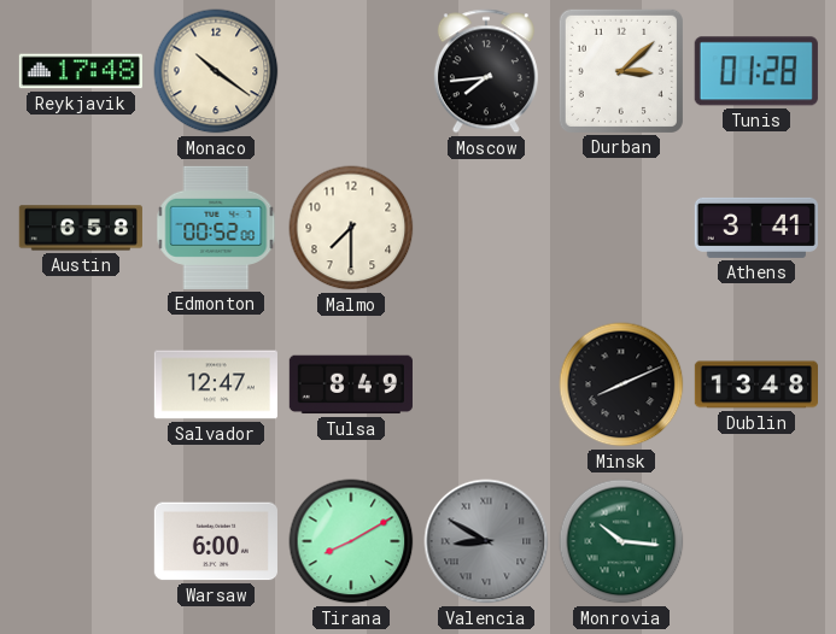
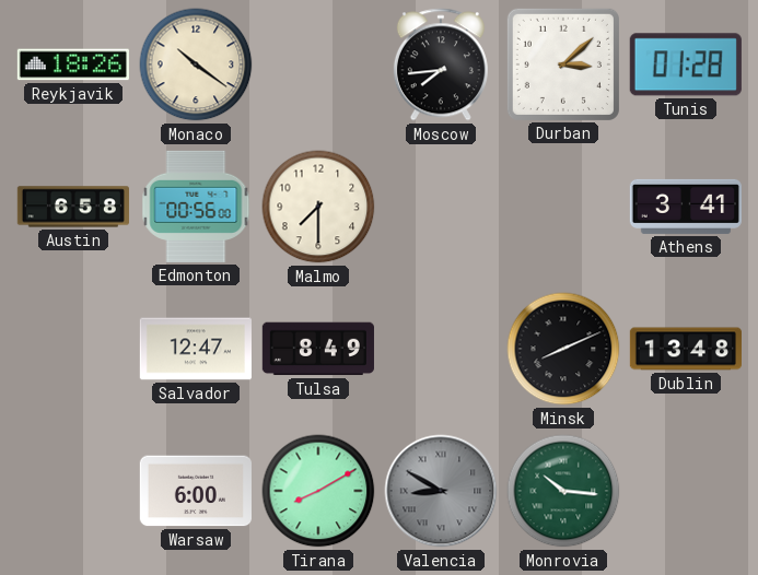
Reykjavik: 17:48 -> 18:26 (73, 64)
Edmonton: 00:52 -> 00:56 (196, 207)
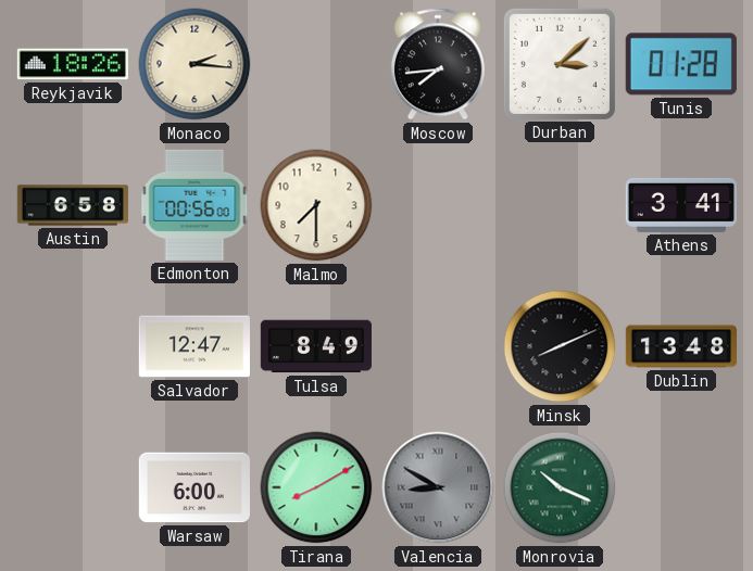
Monaco: 10:21 -> 2:16 (194, 64)
Monrovia: 10:16 -> 10:19 (560, 487)
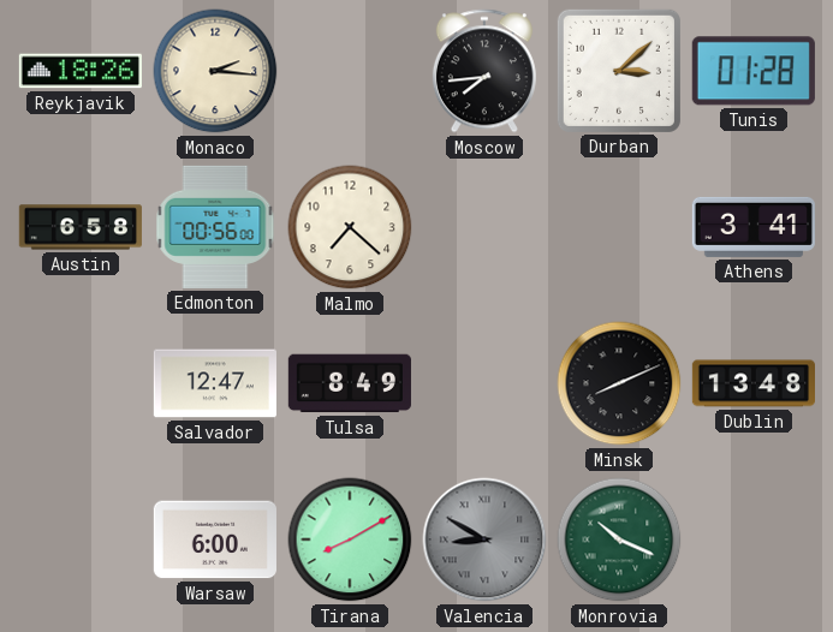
Malmo: 7:30 -> 7:22 (350, 227)
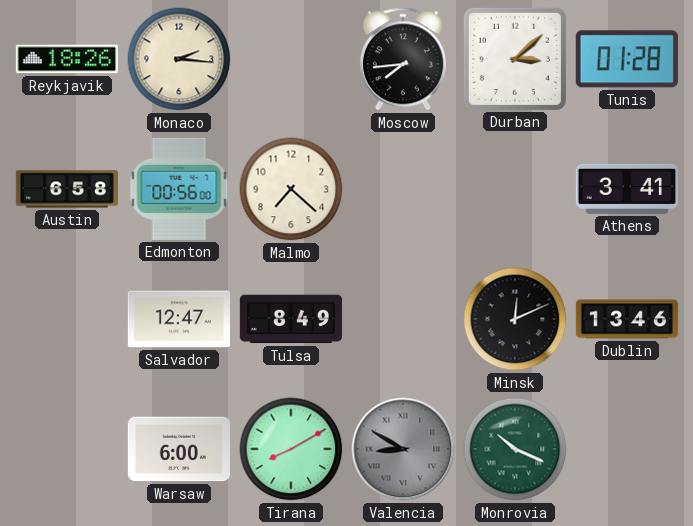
Minsk: 8:11 -> 12:11 (515, 319)
Dublin: 13:48 -> 13:46 (626, 319)
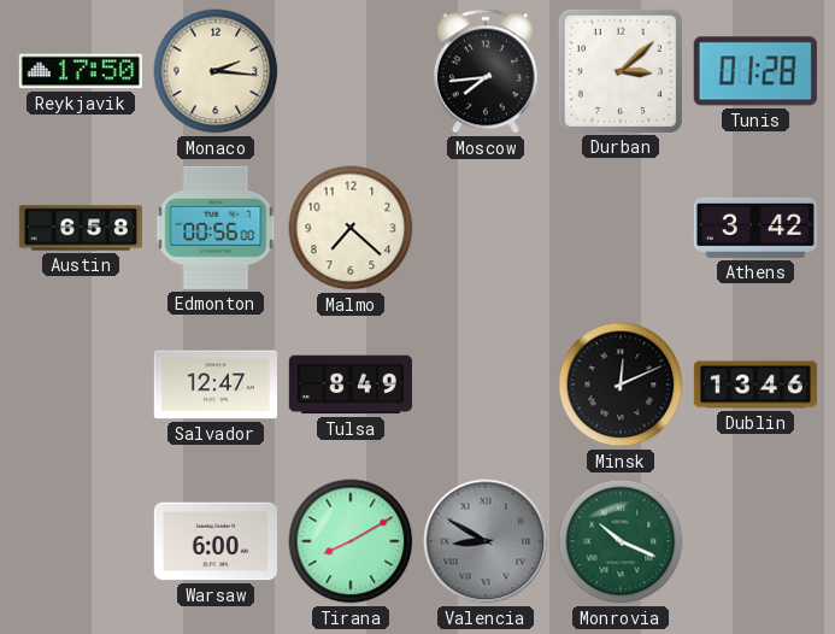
Reykjavik: 18:26 -> 17:50 (81, 71)
Athens: 3:41 -> 3:42 (755, 228)
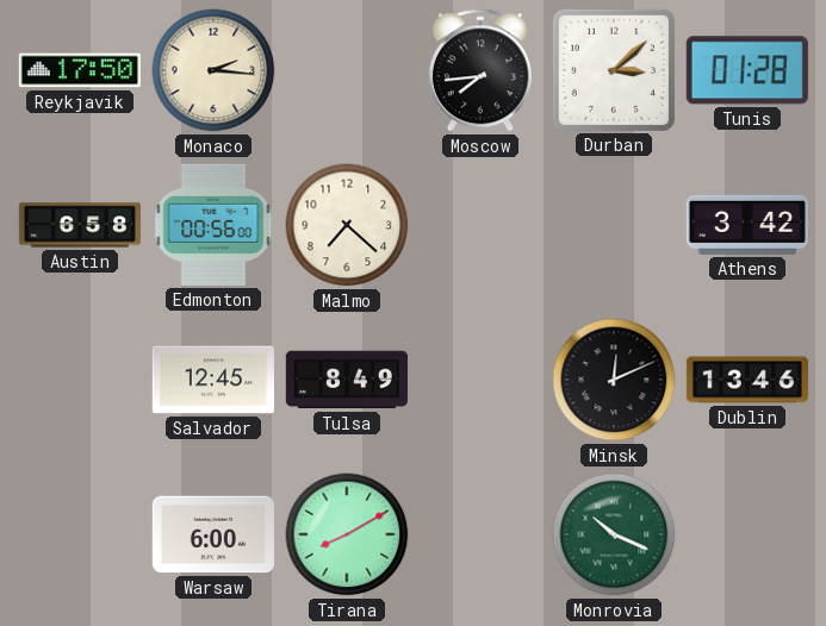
Salvador: 12:47 -> 12:45 (213, 380)
Valencia: 8:50 -> none (486, 541)
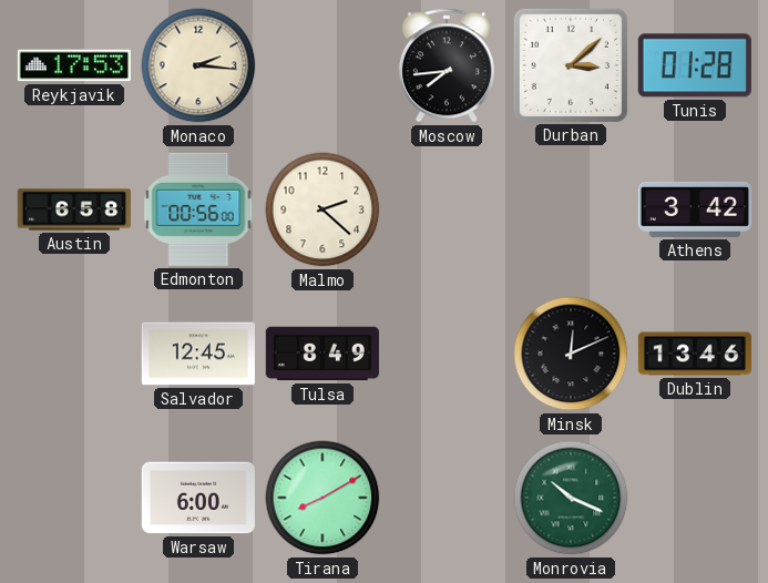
Reykjavik: 17:50 -> 17:53 (74, 65)
Malmo: 7:22 -> 2:22 (322, 209)
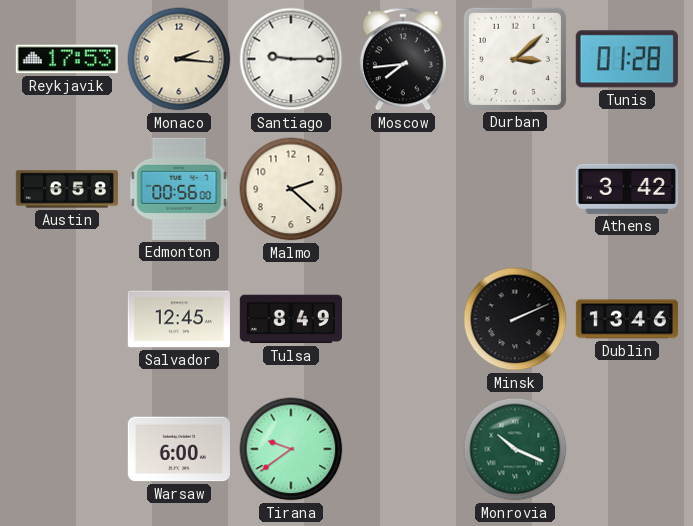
Santiago: none -> 9:15 (291, 59)
Minsk: 12:11 -> 2:11 (515, 319)
Tirana: 8:10 -> 9:39 (291, 449)
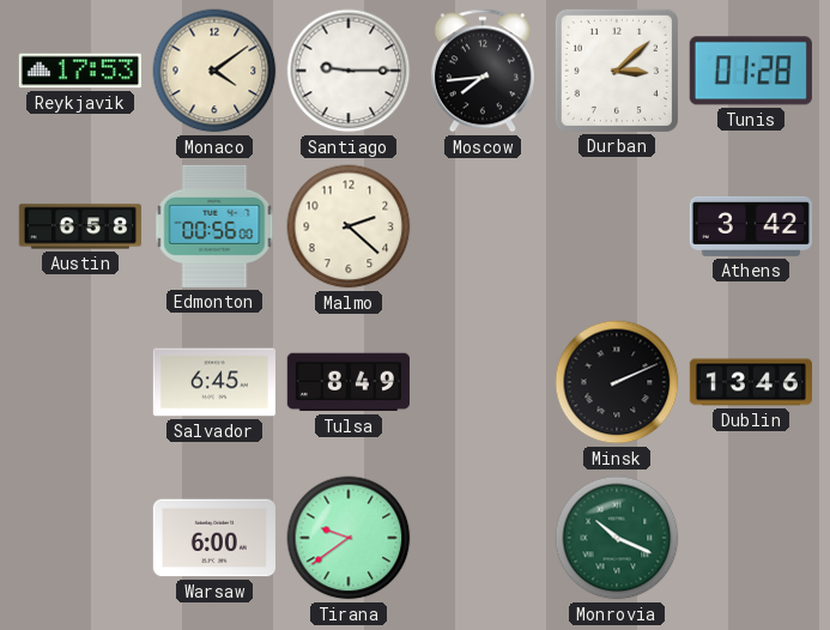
Monaco: 2:16 -> 4:09 (214, 71)
Salvador: 12:45 -> 6:45 (214, 382)
